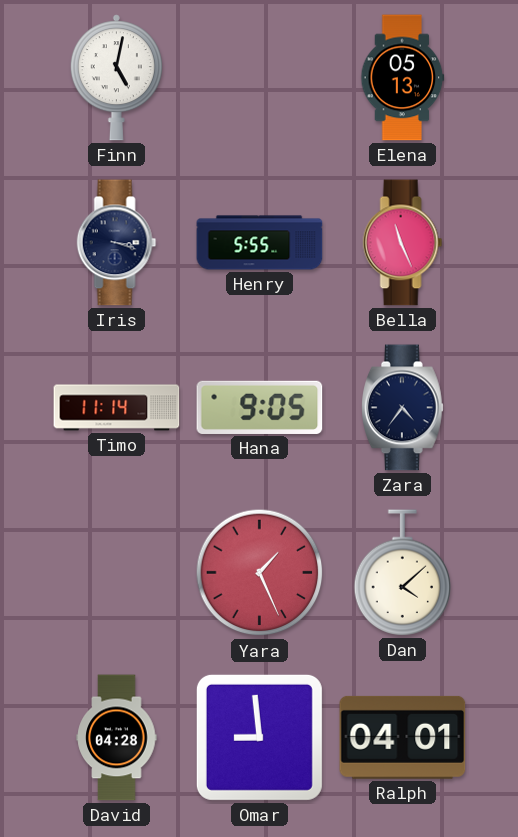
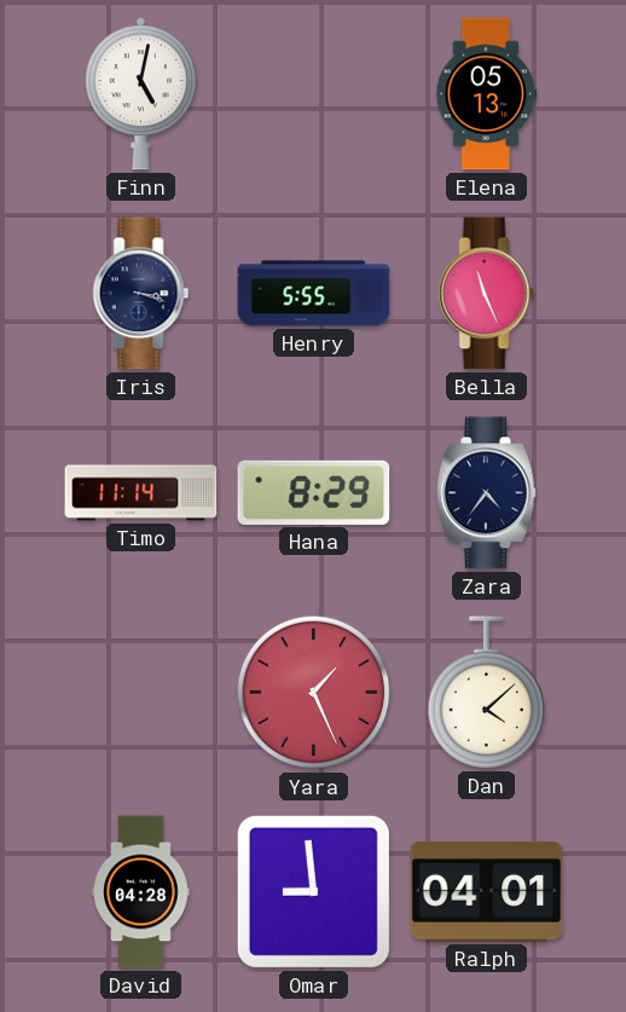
Hana: 9:05 -> 8:29 (314, 492)
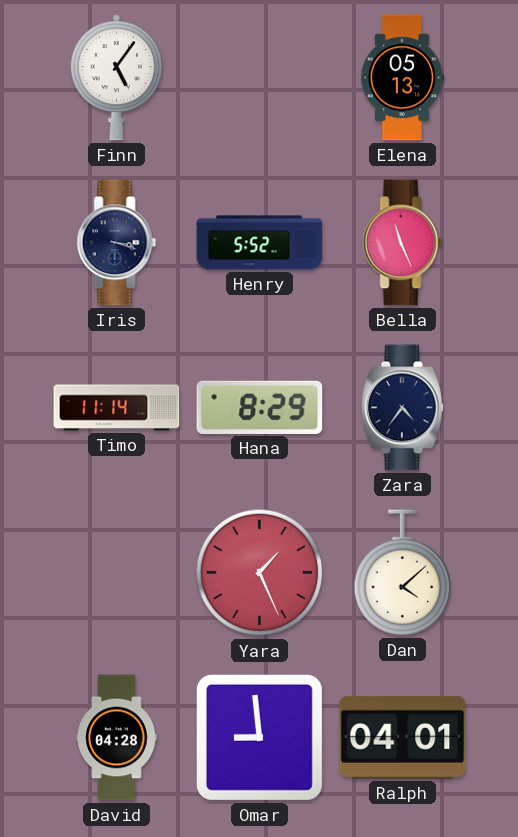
Finn: 5:02 -> 5:06 (116, 78)
Henry: 5:55 -> 5:52 (260, 243)
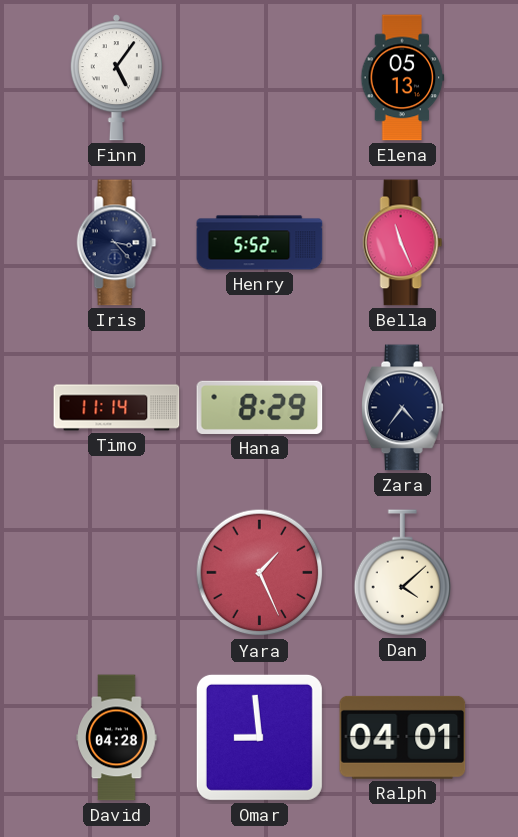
Iris: 3:18 -> 3:23 (117, 243)
